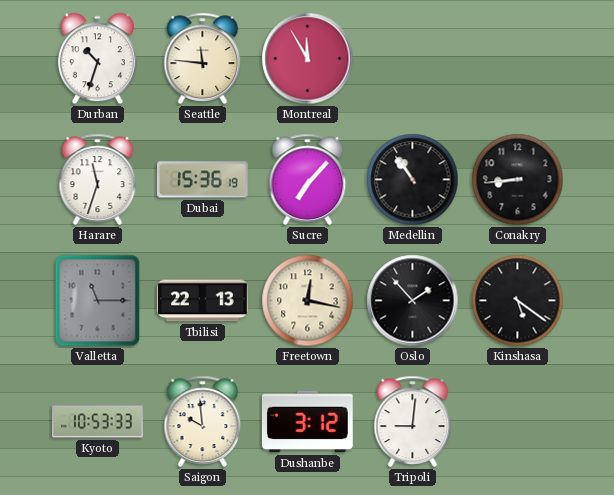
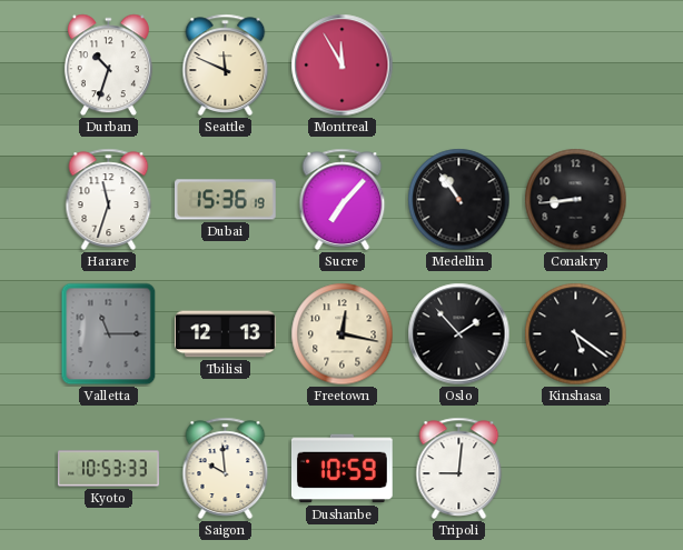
Seattle: 11:46 -> 11:49 (226, 64)
Tbilisi: 22:13 -> 12:13 (226, 334)
Dushanbe: 3:12 -> 10:59 (341, 469)
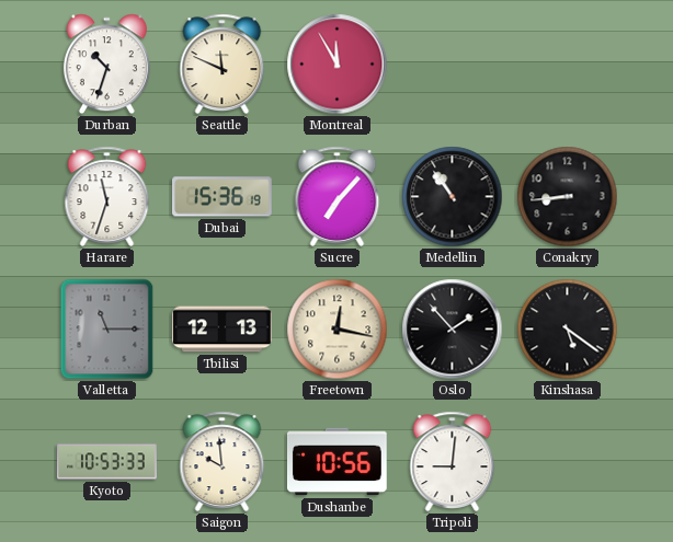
Dushanbe: 10:59 -> 10:56 (336, 462)
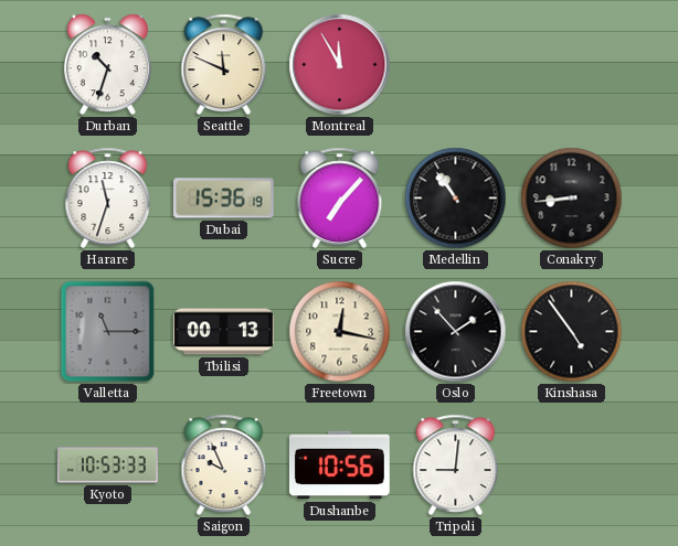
Tbilisi: 12:13 -> 00:13 (224, 332)
Kinshasa: 5:21 -> 4:54 (572, 332)
Saigon: 9:59 -> 9:56 (224, 464)
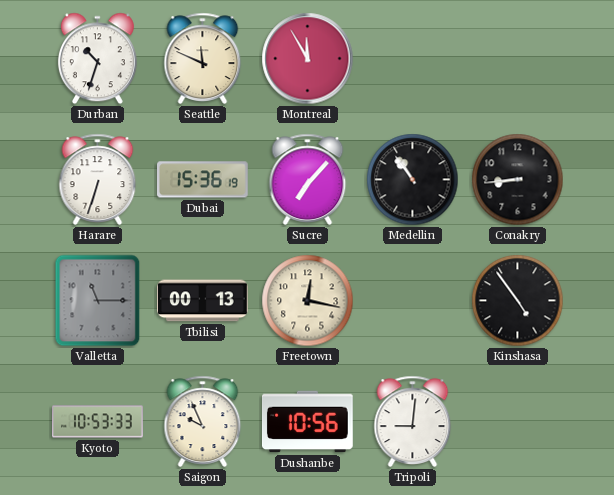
Harare: 11:33 -> 6:33 (98, 179)
Oslo: 1:53 -> none (456, 332)
